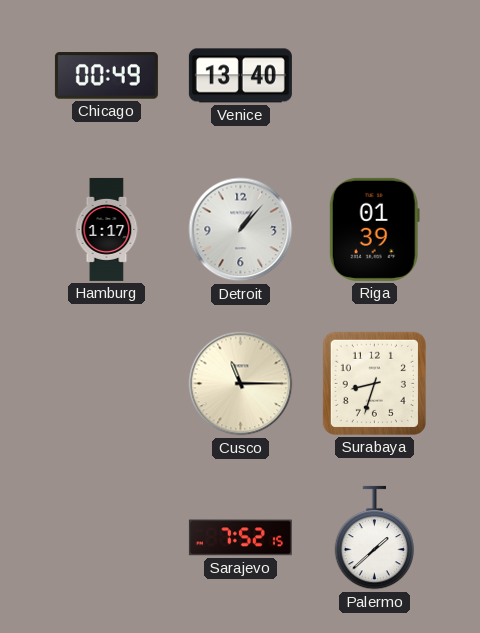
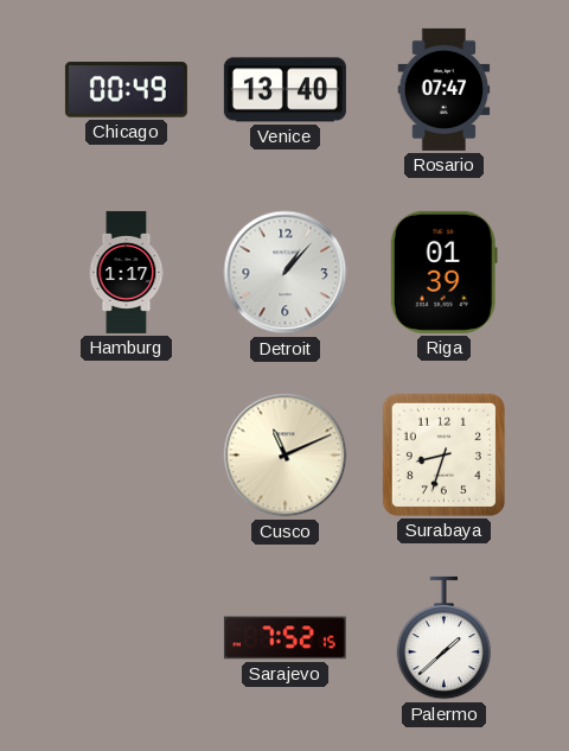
Rosario: none -> 07:47 (445, 89)
Cusco: 11:15 -> 11:11 (286, 456)
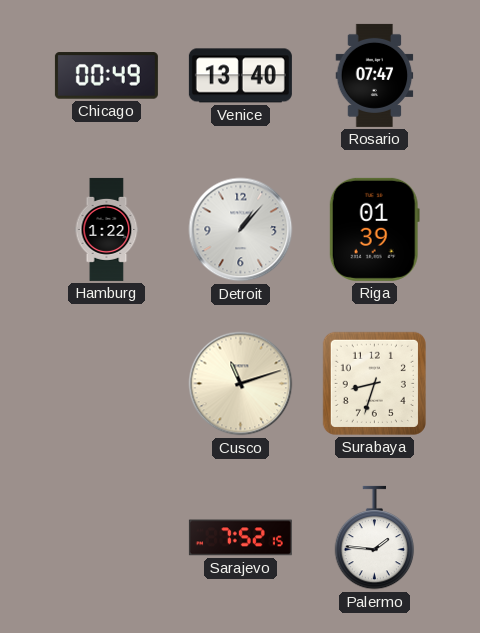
Hamburg: 1:17 -> 1:22 (107, 229)
Cusco: 11:11 -> 11:12 (241, 384)
Palermo: 1:38 -> 1:46 (375, 538)
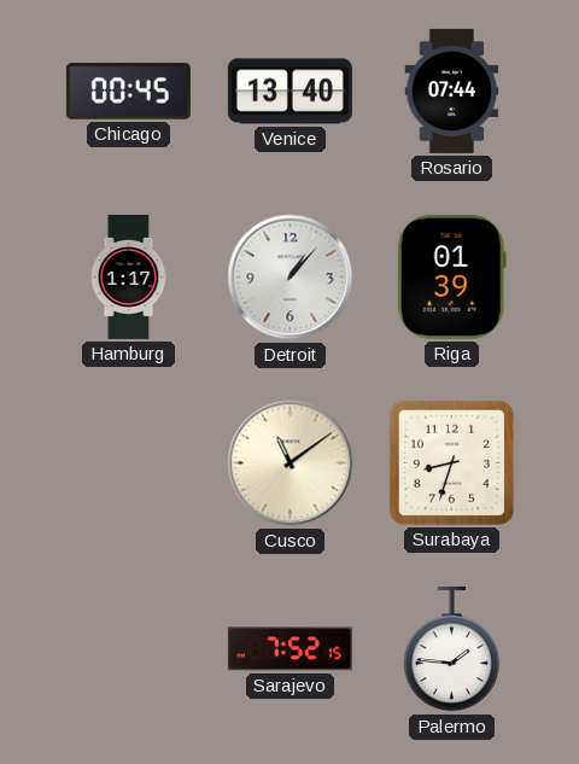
Chicago: 00:49 -> 00:45 (128, 92)
Rosario: 07:47 -> 07:44 (452, 91)
Hamburg: 1:22 -> 1:17 (129, 276)
Cusco: 11:12 -> 11:09 (291, 463)
